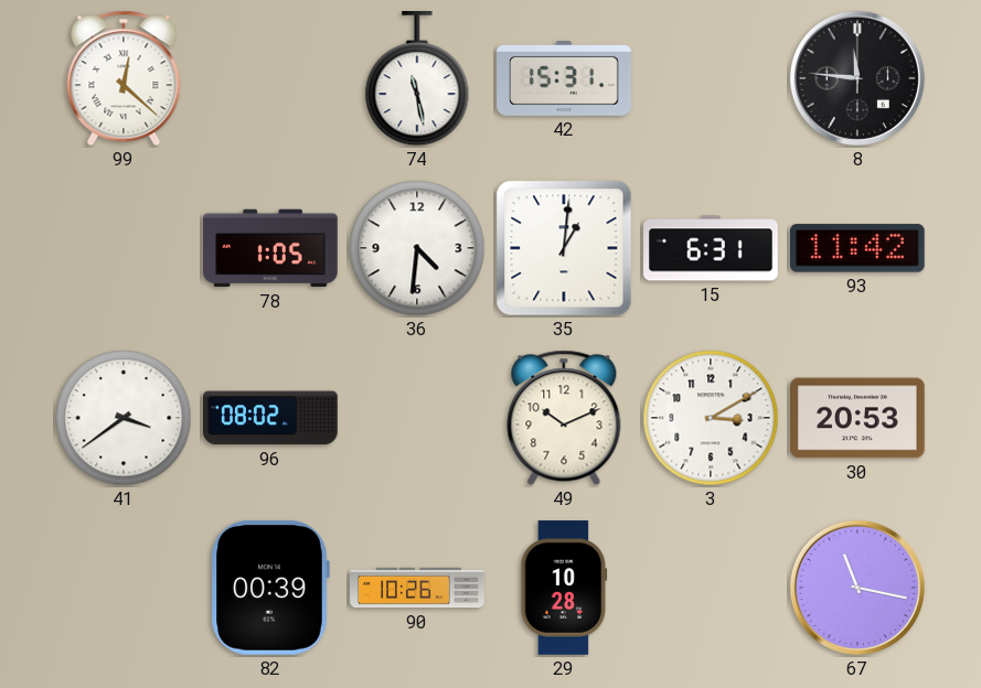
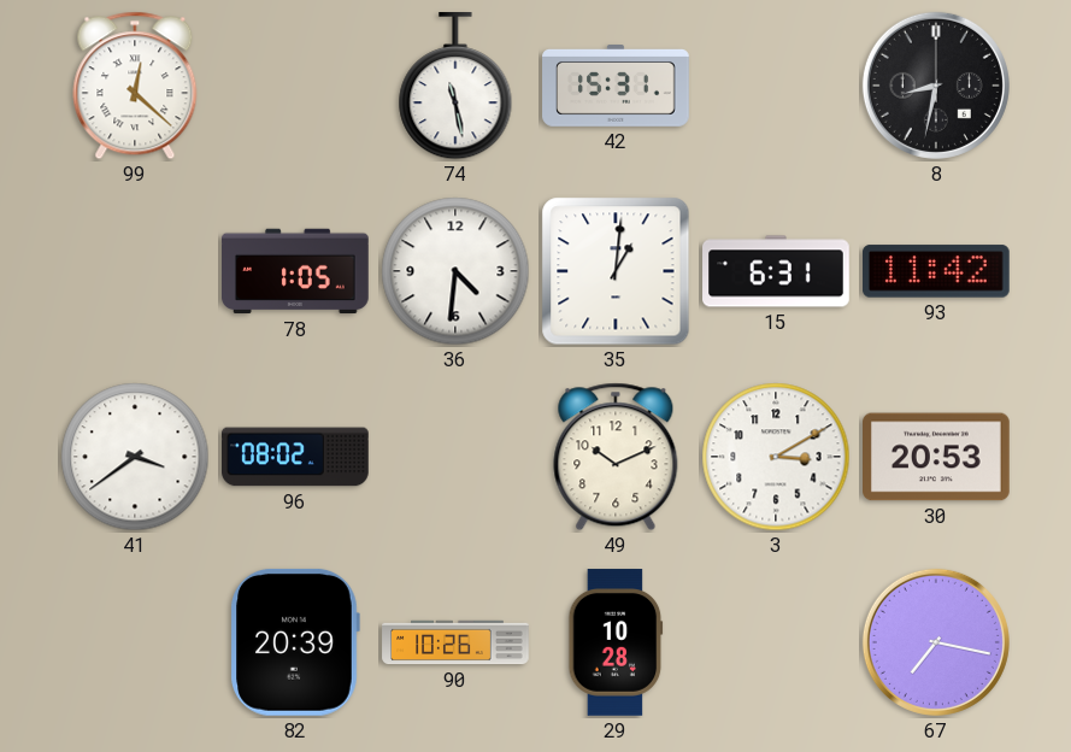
8: 11:46 -> 8:32 (936, 86)
82: 00:39 -> 20:39 (295, 642)
67: 11:17 -> 7:17 (936, 642)
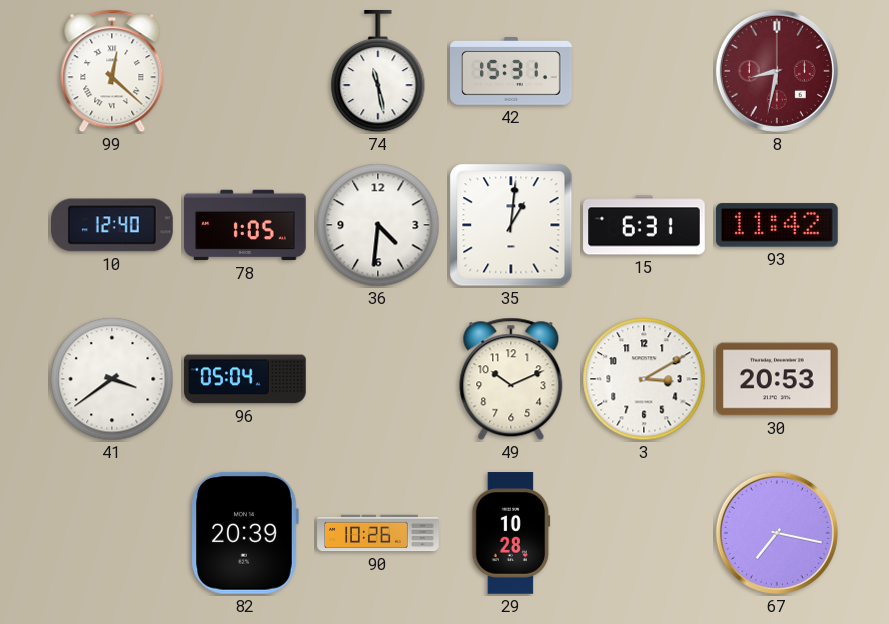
8 dial: black -> burgundy (777, 71)
10: none -> 12:40 (113, 225)
96: 08:02 -> 05:04 (246, 379)
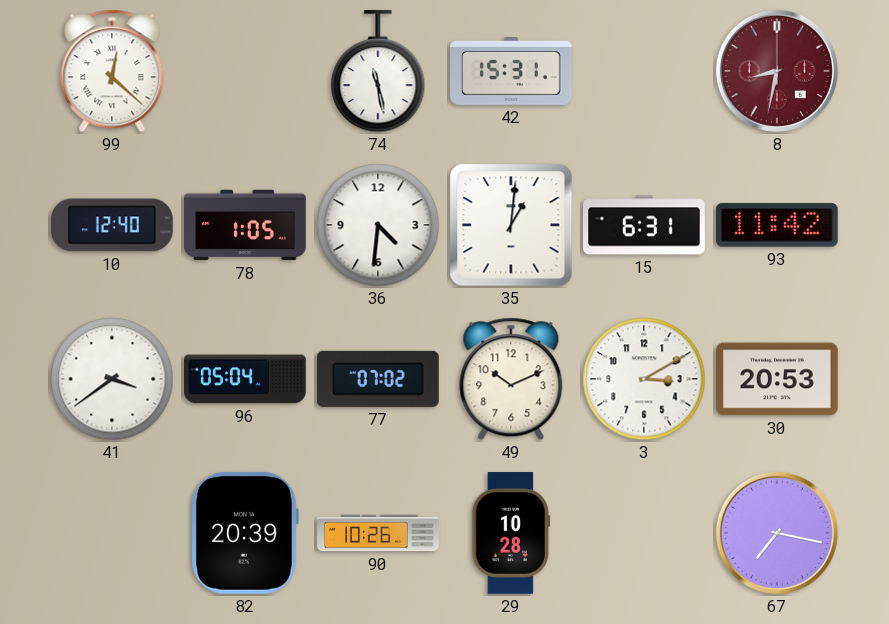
77: none -> 07:02 (378, 379)
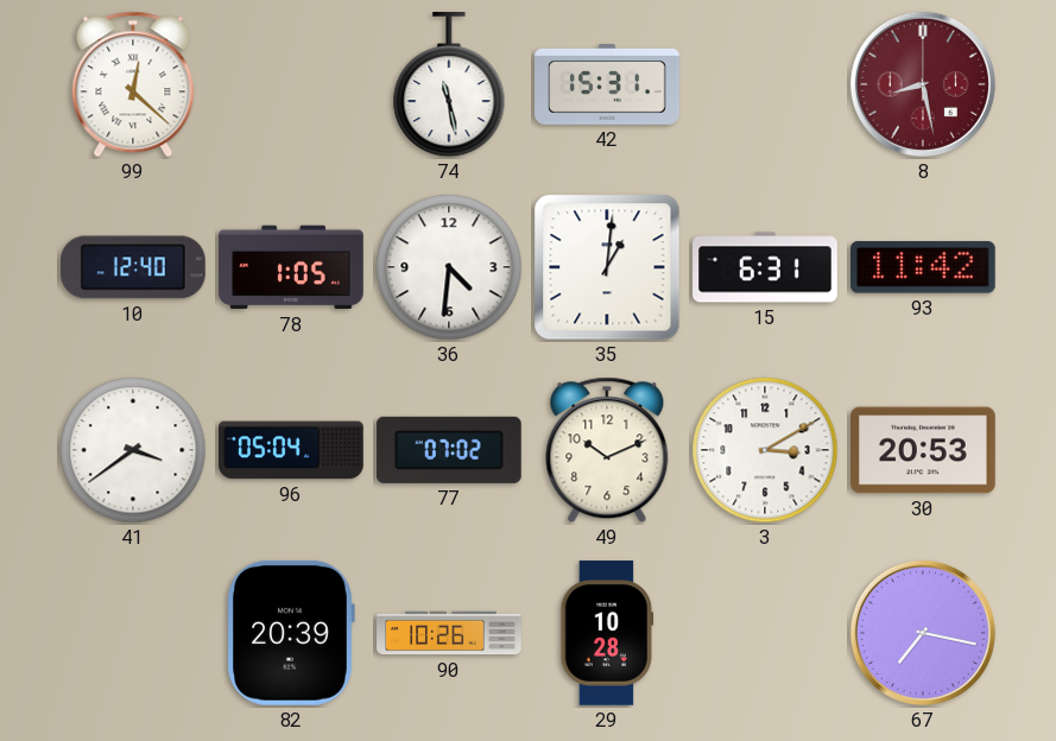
8: 8:32 -> 8:28 (923, 84)
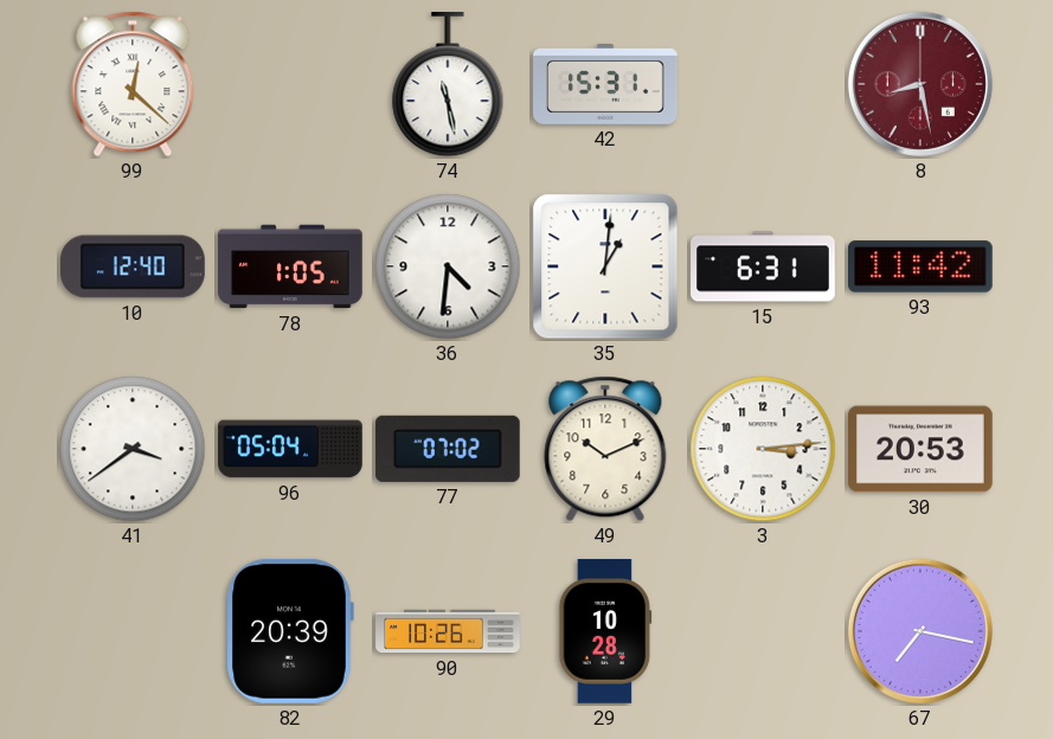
3: 3:10 -> 3:14 (763, 449)
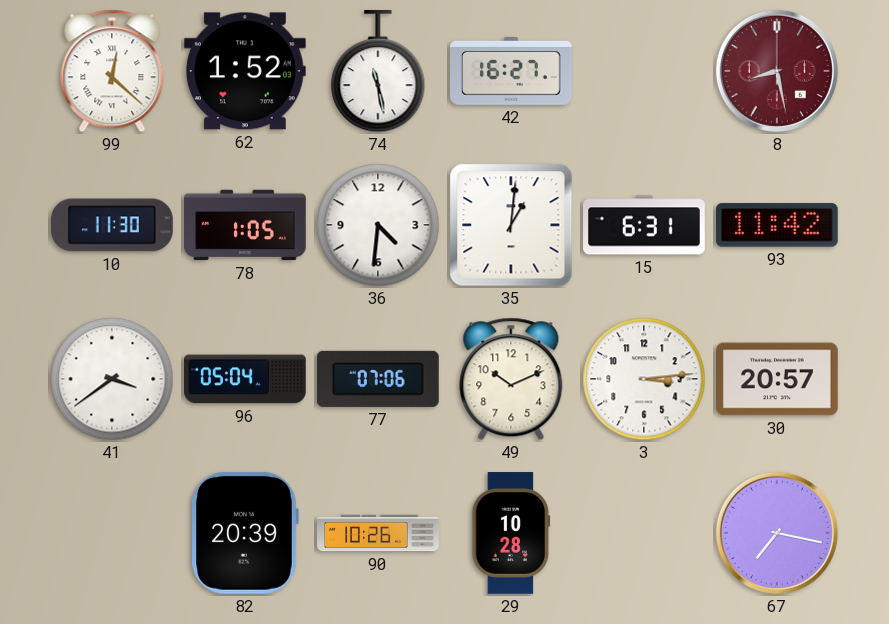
62: none -> 1:52 (245, 71)
42: 15:31 -> 16:27 (511, 72)
10: 12:40 -> 11:30 (113, 225)
77: 07:02 -> 07:06 (378, 379)
30: 20:53 -> 20:57 (778, 379)
